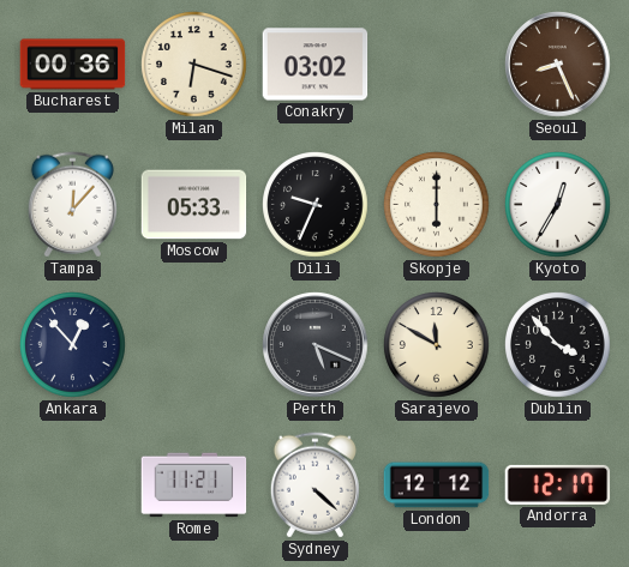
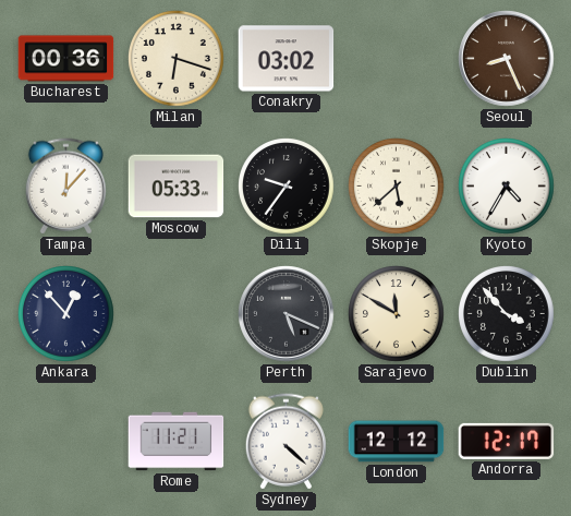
Dili: 9:34 -> 9:36 (287, 187)
Skopje: 6:00 -> 5:38 (397, 187)
Kyoto: 12:35 -> 4:35 (507, 187)
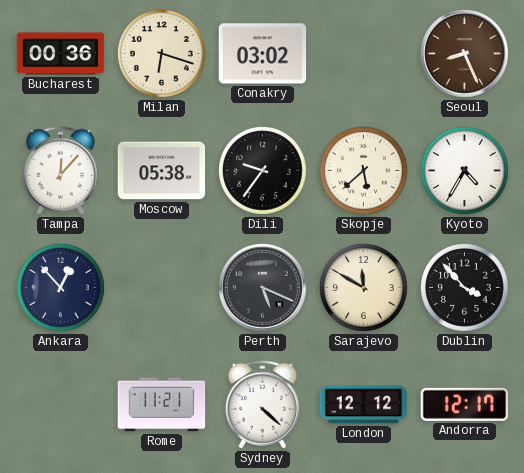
Moscow: 05:33 -> 05:38 (162, 171)
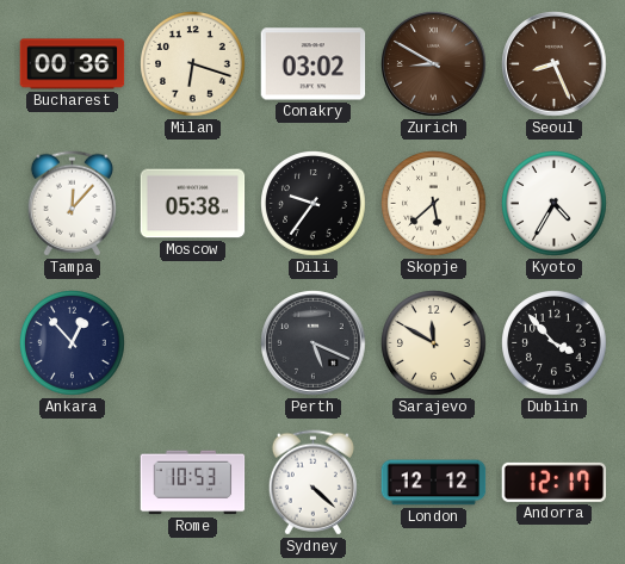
Zurich: none -> 8:50 (434, 64)
Rome: 11:21 -> 10:53 (193, 483)
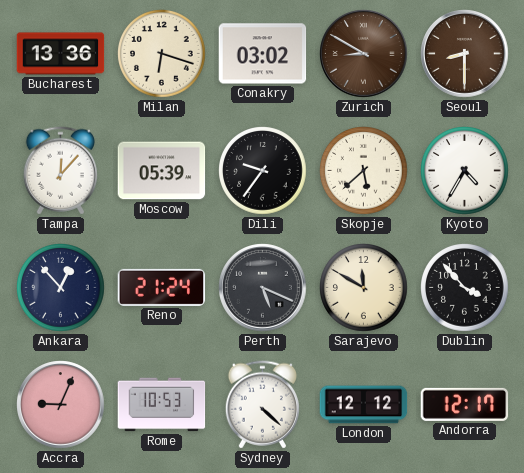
Bucharest: 00:36 -> 13:36 (61, 54)
Seoul: 8:26 -> 8:30 (465, 54)
Moscow: 05:38 -> 05:39 (162, 171)
Reno: none -> 21:24 (162, 287)
Accra: none -> 9:04 (61, 405)
